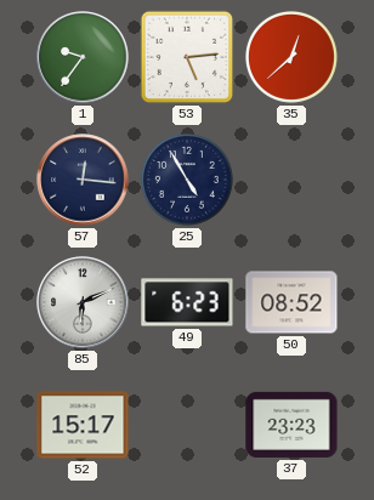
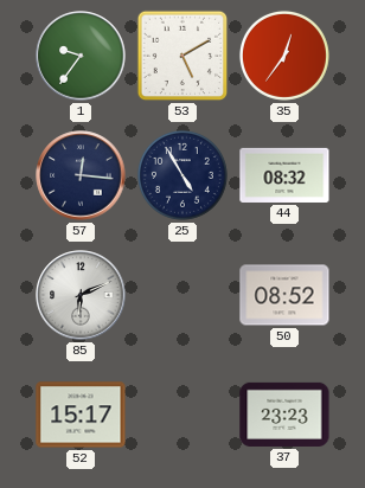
53: 5:14 -> 5:10 (182, 56)
35: 12:38 -> 12:36 (284, 56)
44: none -> 08:32 (284, 175)
49: 6:23 -> none (187, 302)
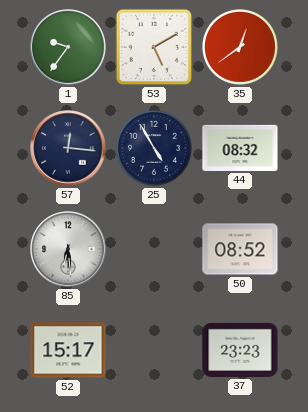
35: 12:36 -> 12:39 (240, 47)
85: 6:11 -> 6:29 (68, 249)
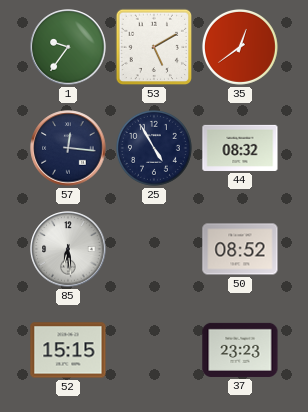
52: 15:17 -> 15:15 (68, 350)
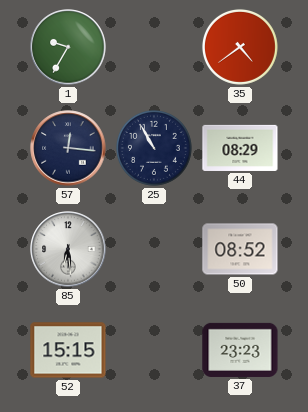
1: 9:36 -> 9:35 (68, 47)
53: 5:10 -> none (154, 47)
35: 12:39 -> 4:39 (240, 47)
25: 4:55 -> 10:55 (154, 148)
44: 08:32 -> 08:29 (240, 148)
